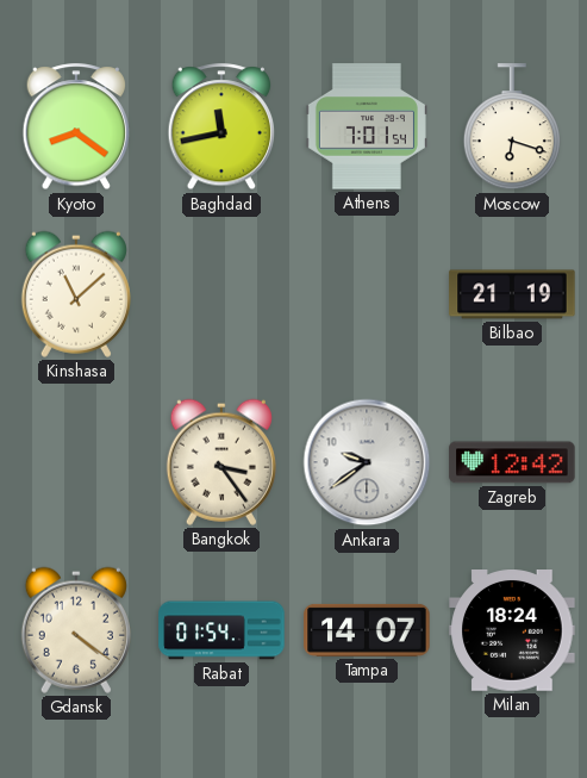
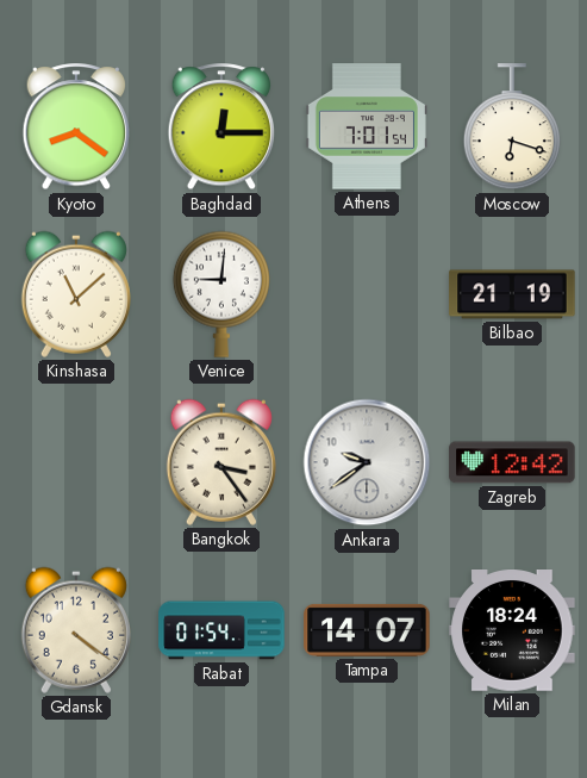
Baghdad: 11:43 -> 12:15 (221, 127)
Venice: none -> 9:01 (221, 294)
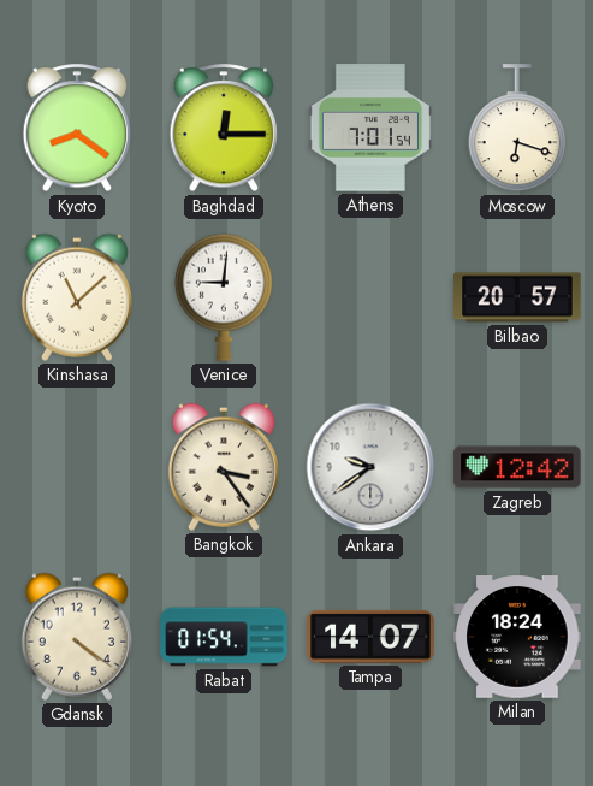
Bilbao: 21:19 -> 20:57 (517, 297)
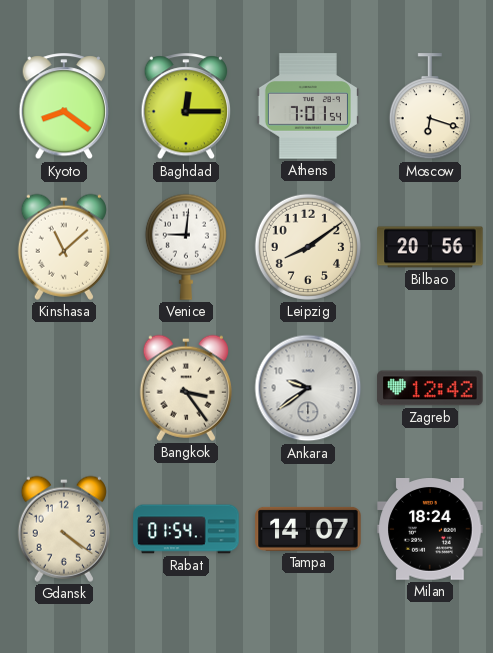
Leipzig: none -> 8:09 (308, 247)
Bilbao: 20:57 -> 20:56 (430, 247)
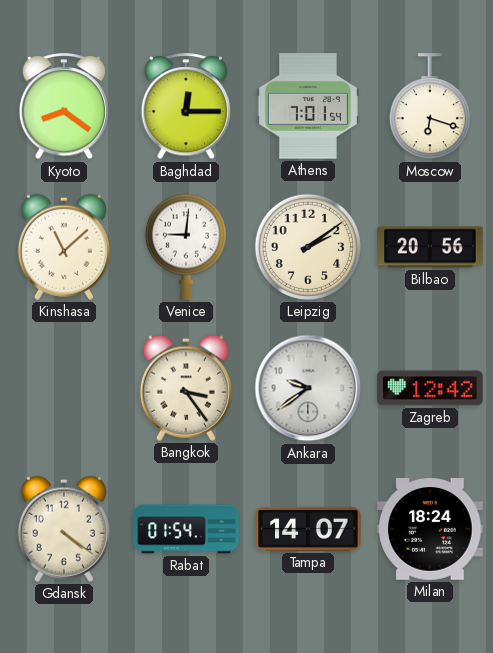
Leipzig: 8:09 -> 2:09 (308, 247)
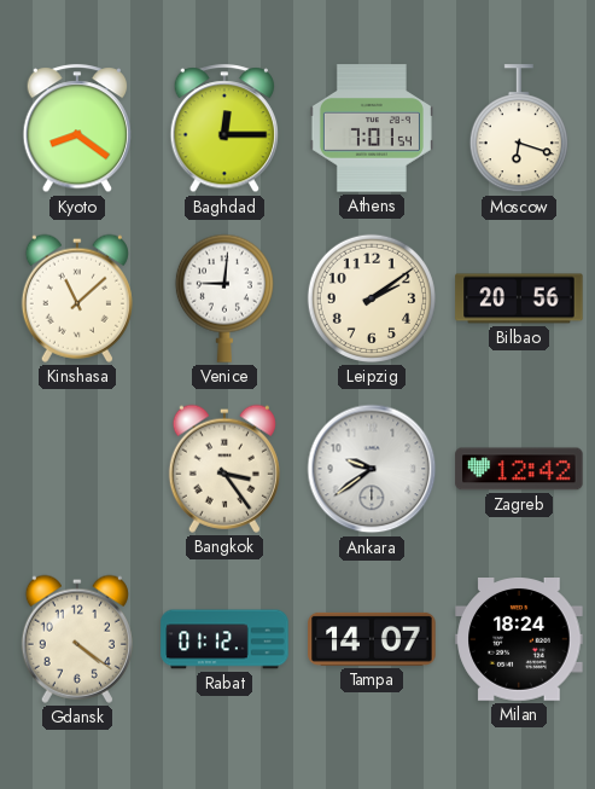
Rabat: 01:54 -> 01:12 (224, 639)
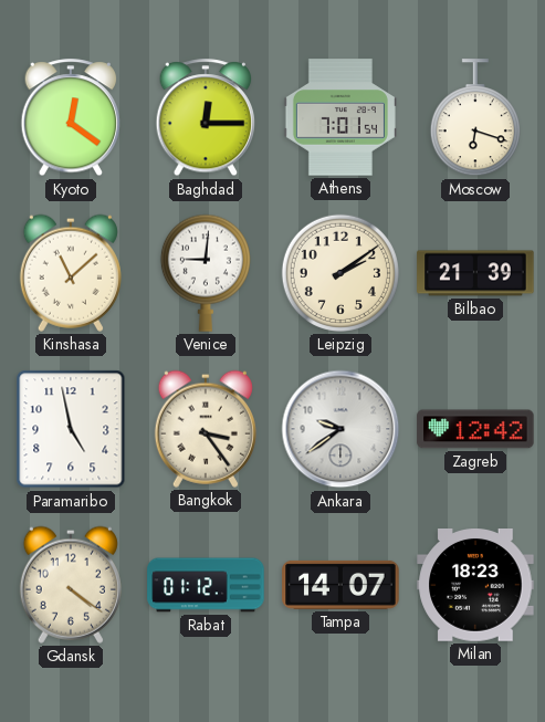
Kyoto: 8:21 -> 12:21 (71, 118)
Bilbao: 20:56 -> 21:39 (475, 273)
Paramaribo: none -> 4:58 (71, 429)
Milan: 18:24 -> 18:23 (475, 585)
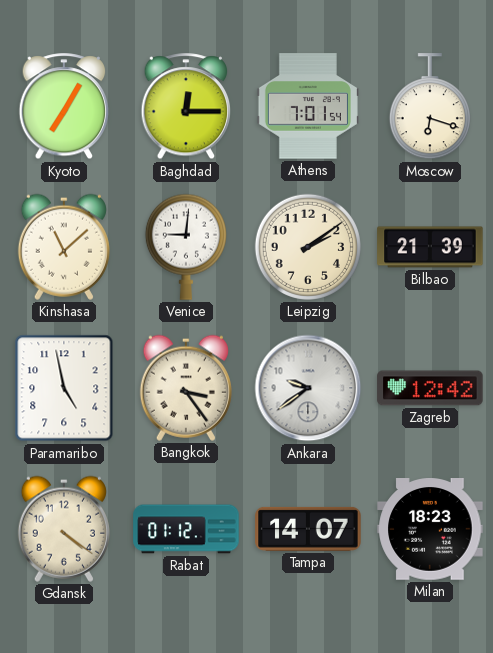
Kyoto: 12:21 -> 7:05 (64, 107)
